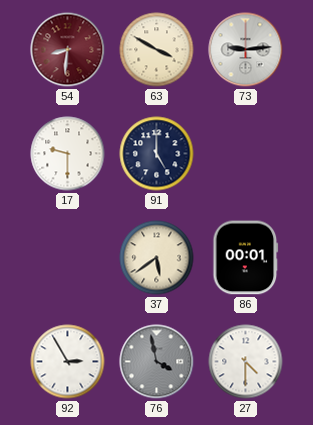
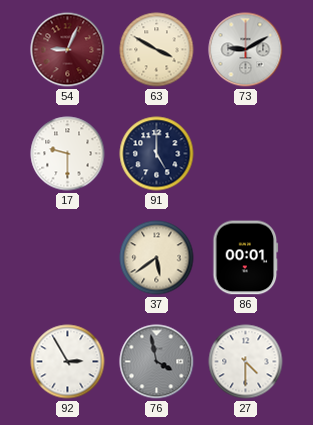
54: 8:31 -> 9:04 (68, 50)
73: 9:14 -> 9:10 (246, 50)
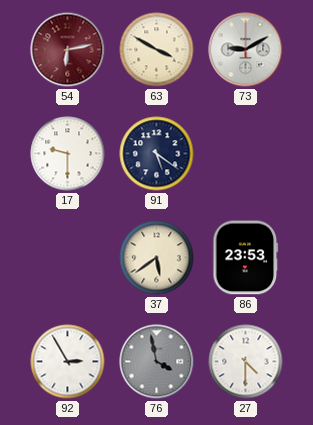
54: 9:04 -> 6:13 (68, 50)
91: 5:00 -> 5:21 (157, 154)
86: 00:01 -> 23:53 (246, 258)
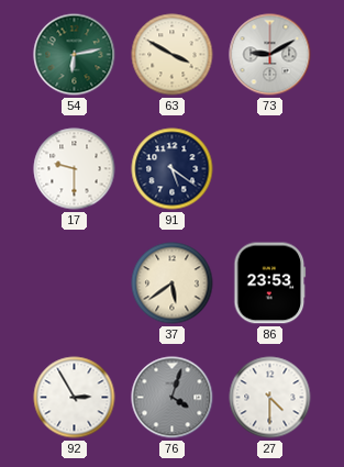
54 dial: burgundy -> green (75, 55)
76: 3:58 -> 4:03 (173, 398)
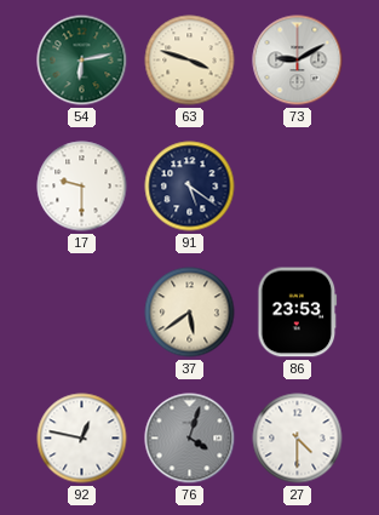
63: 3:50 -> 3:48 (190, 61)
92: 2:55 -> 12:47 (82, 439)
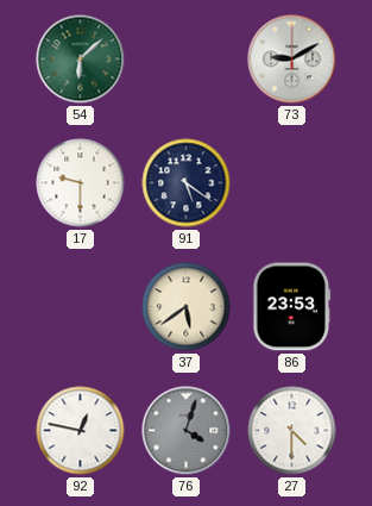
54: 6:13 -> 6:08 (81, 60)
63: 3:48 -> none (190, 61)
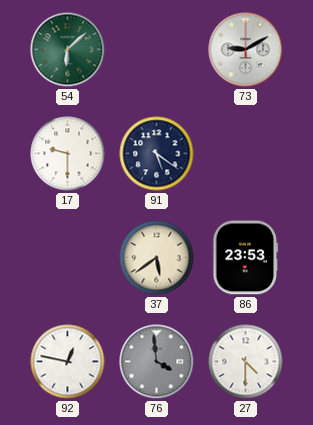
76: 4:03 -> 3:59 (157, 362)
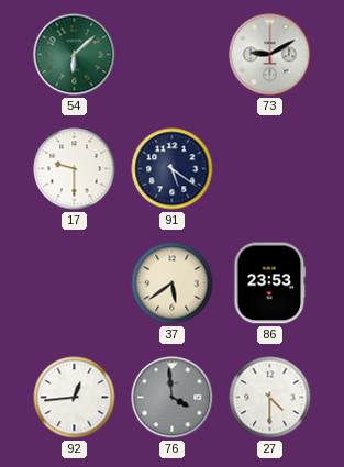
92: 12:47 -> 12:44 (75, 398)
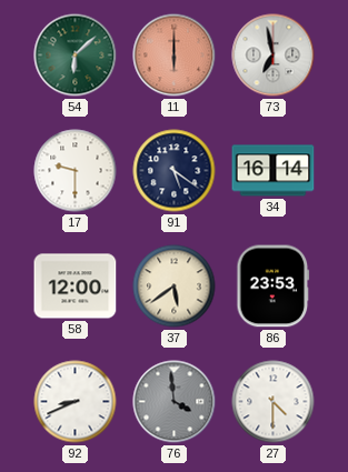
11: none -> 6:00 (175, 56)
73: 9:10 -> 6:58 (274, 56)
34: none -> 16:14 (274, 171)
58: none -> 12:00 (76, 287)
92: 12:44 -> 8:41 (76, 402)
